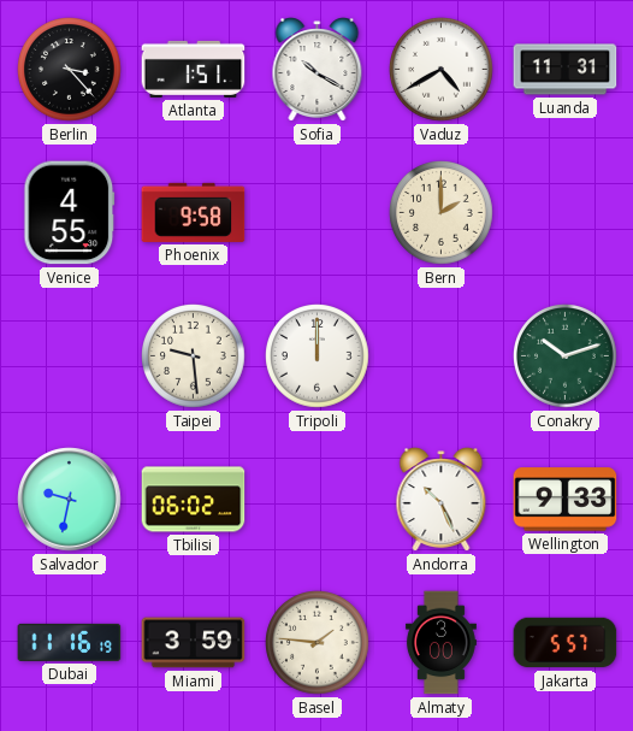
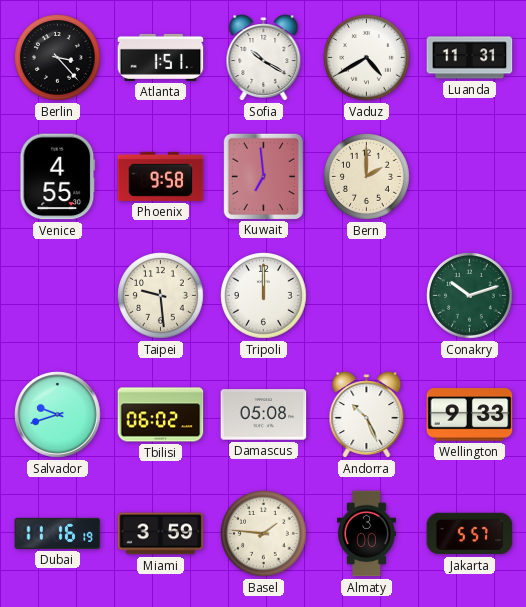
Kuwait: none -> 6:59 (263, 176)
Salvador: 9:32 -> 9:42 (58, 415)
Damascus: none -> 05:08 (264, 415)
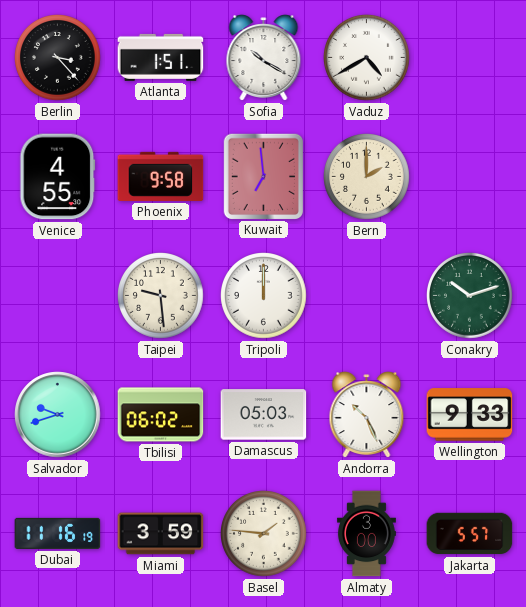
Luanda: 11:31 -> none (470, 58)
Damascus: 05:08 -> 05:03 (264, 415)
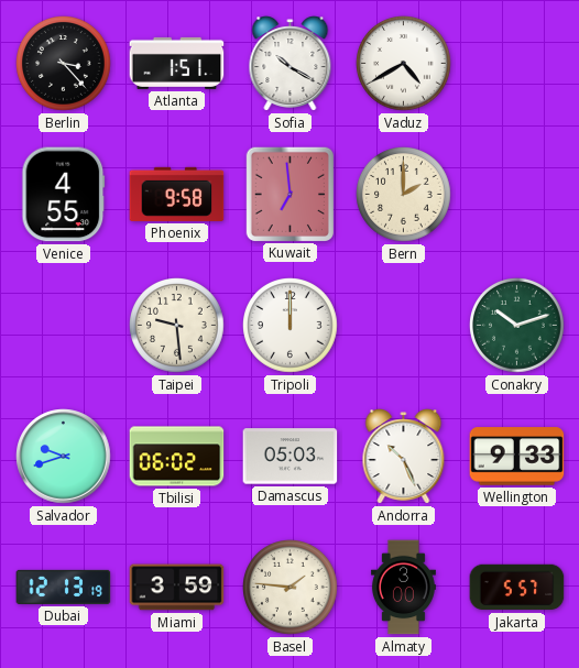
Dubai: 11:16 -> 12:13 (64, 587)
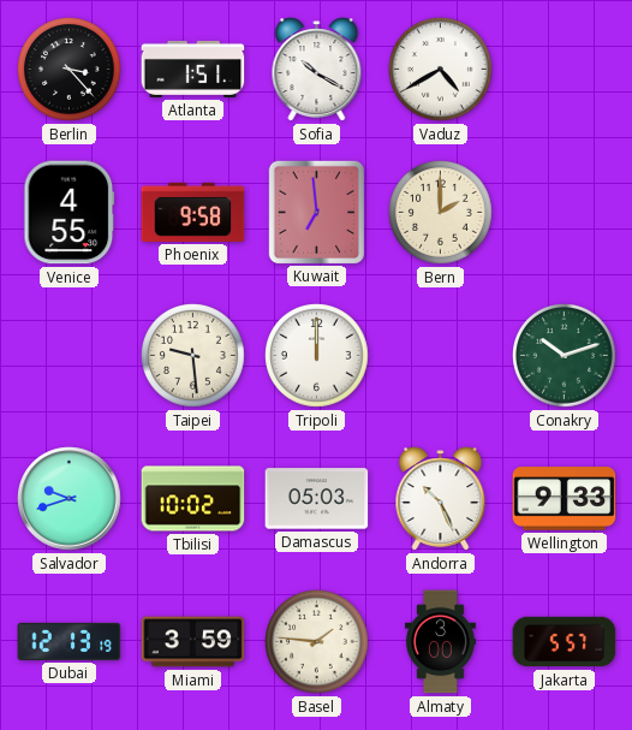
Tbilisi: 06:02 -> 10:02 (193, 499)
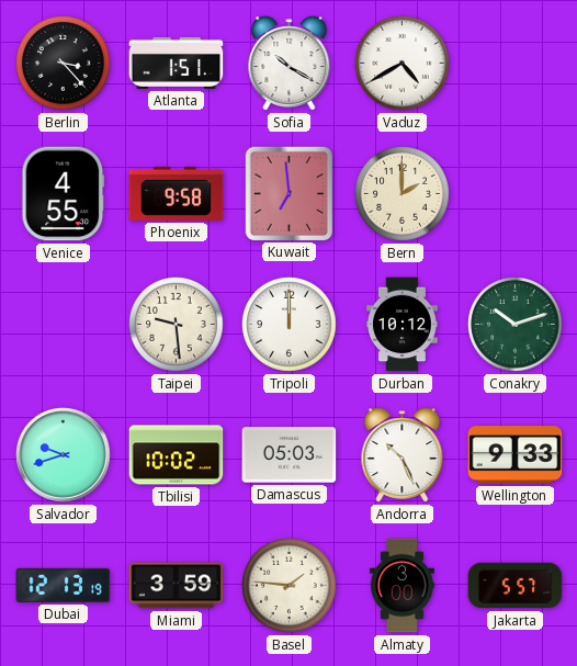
Durban: none -> 10:12 (403, 325)
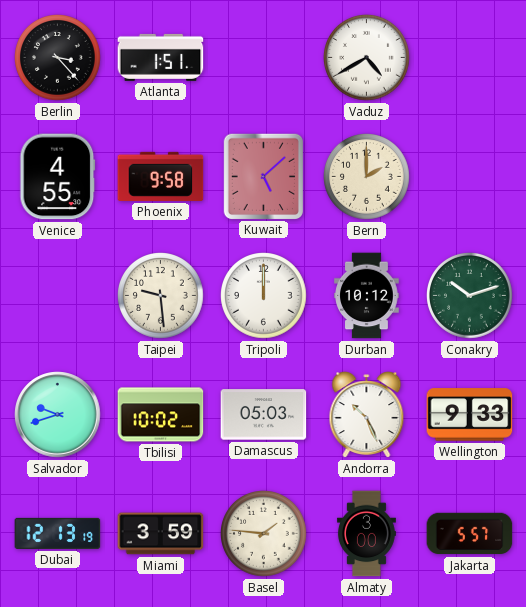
Sofia: 10:20 -> none (290, 64)
Kuwait: 6:59 -> 5:08 (263, 176)
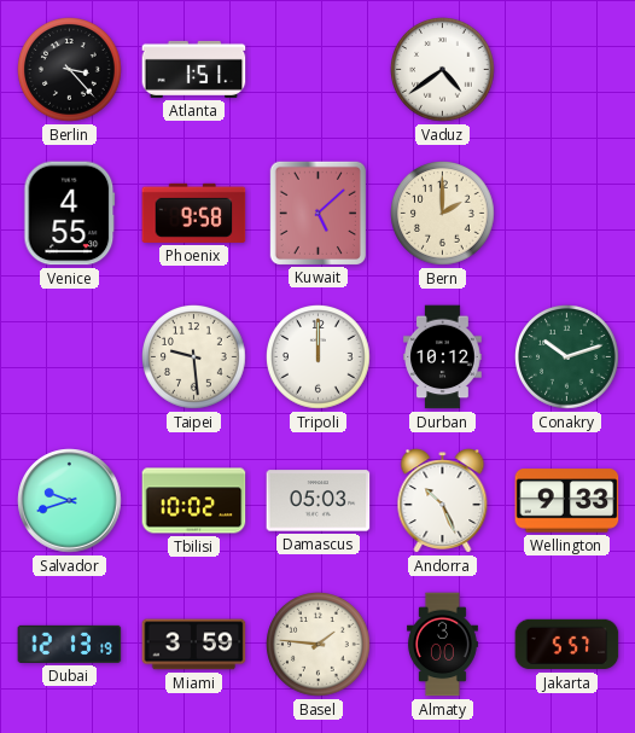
Vaduz: 4:40 -> 4:39 (443, 70)
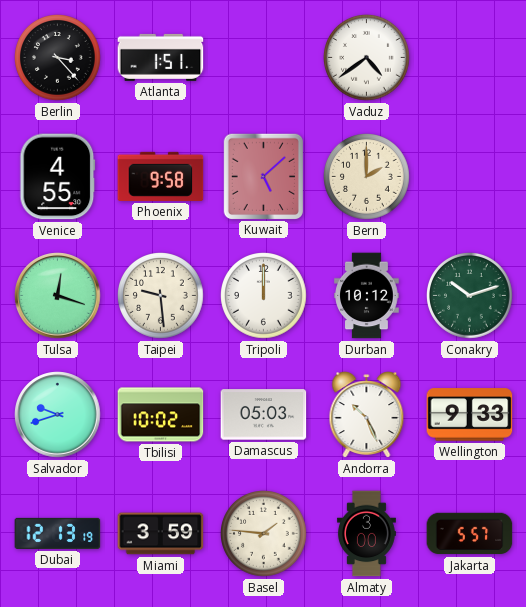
Tulsa: none -> 12:18 (58, 296)
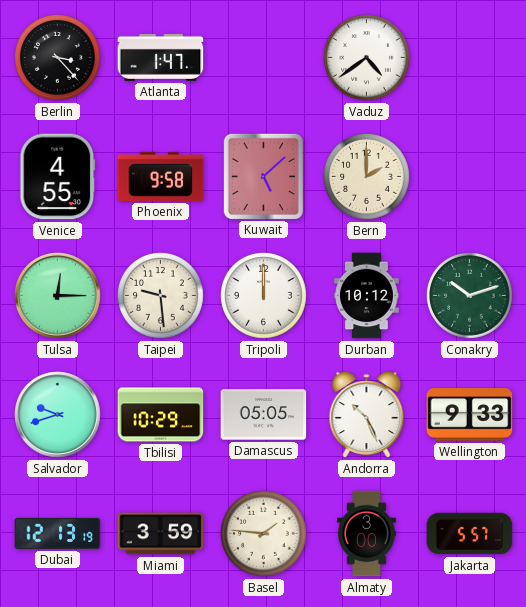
Atlanta: 1:51 -> 1:47 (161, 57)
Tulsa: 12:18 -> 12:15 (58, 296)
Tbilisi: 10:02 -> 10:29 (161, 415)
Damascus: 05:03 -> 05:05 (264, 415)
